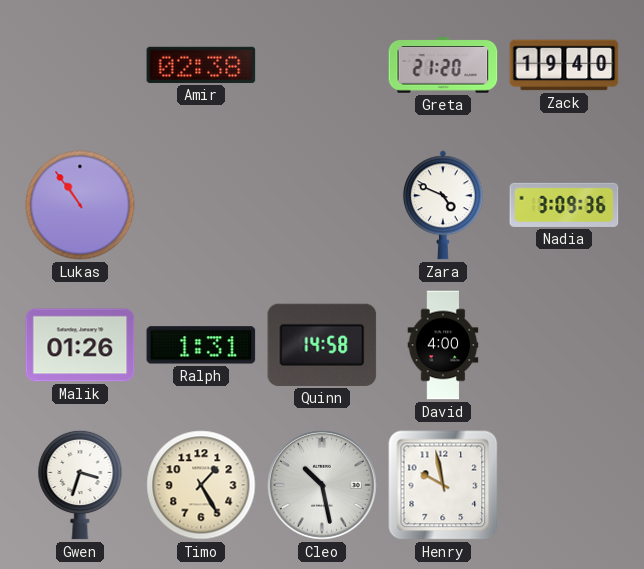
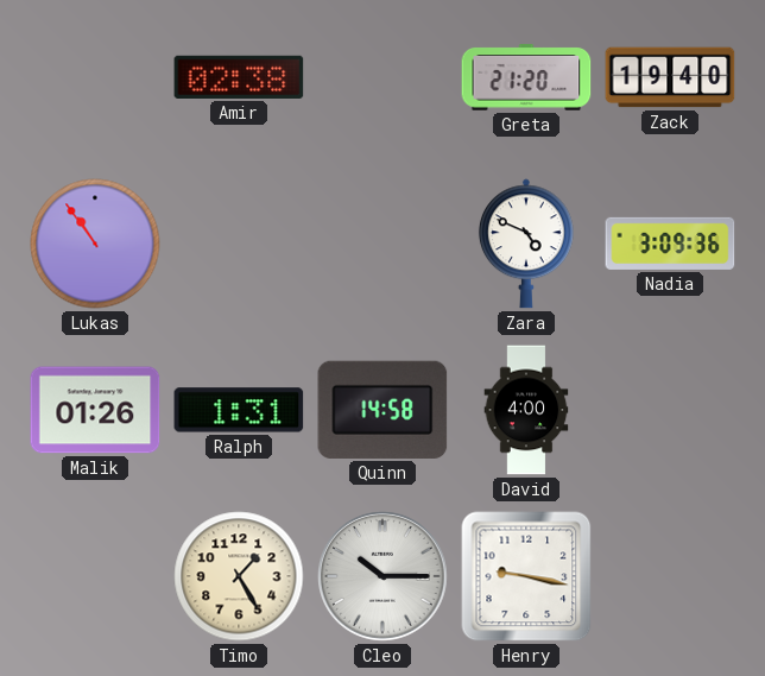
Gwen: 3:33 -> none (80, 485)
Cleo: 10:28 -> 10:15 (384, 577)
Henry: 9:58 -> 9:17 (526, 576)
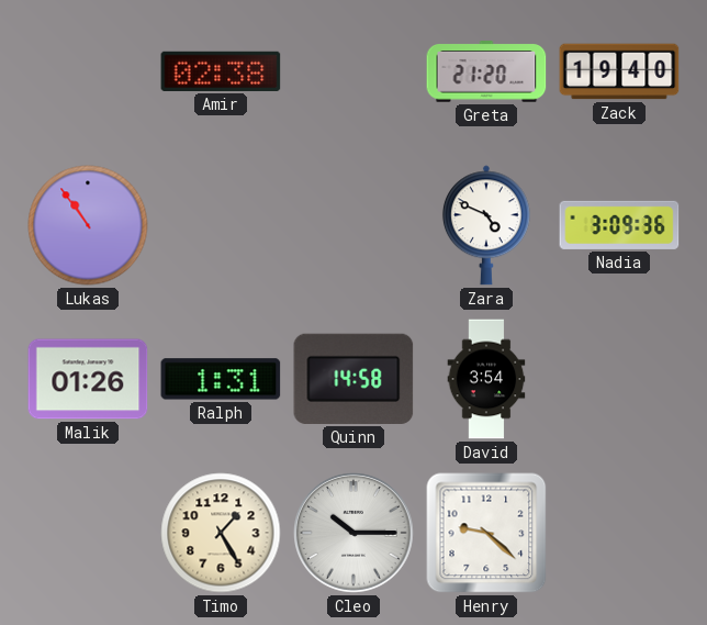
David: 4:00 -> 3:54 (486, 379)
Henry: 9:17 -> 9:22 (486, 533)
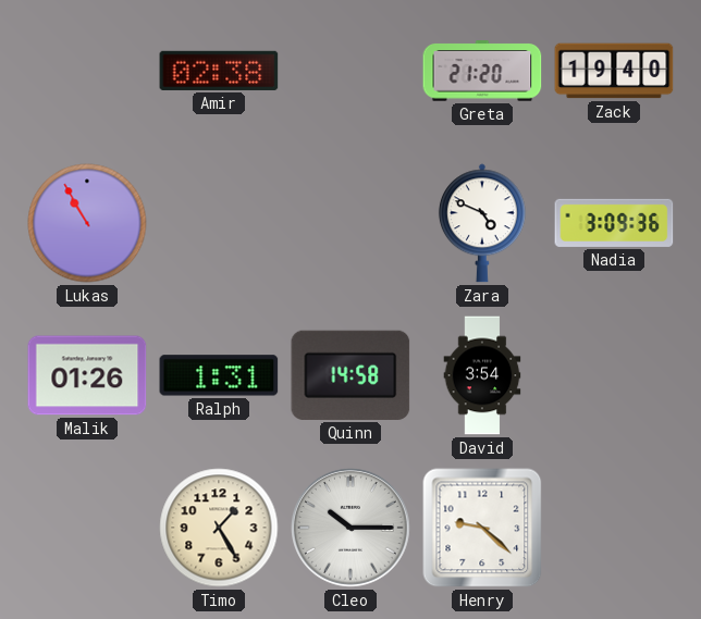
Lukas: 10:54 -> 10:55 (87, 223)
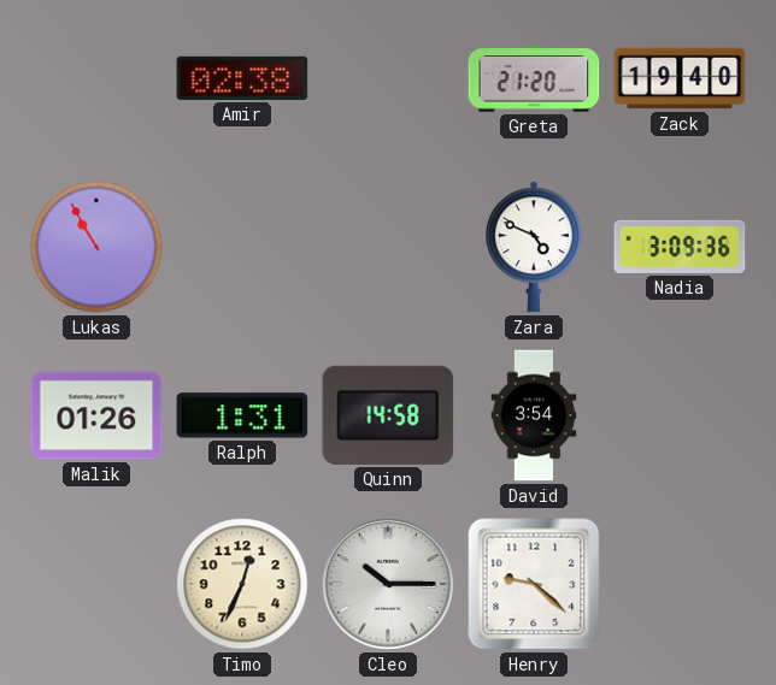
Timo: 1:25 -> 12:34 (242, 584)
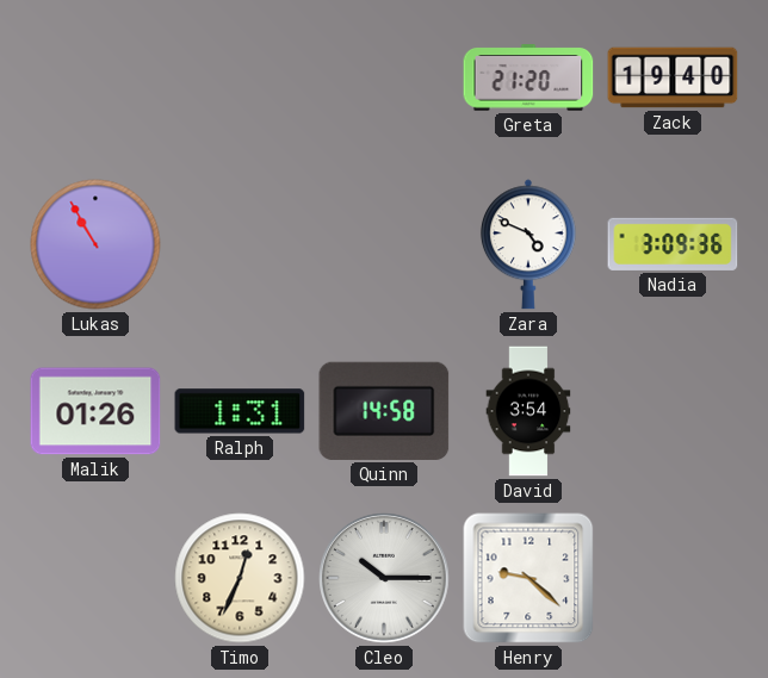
Amir: 02:38 -> none (242, 78)
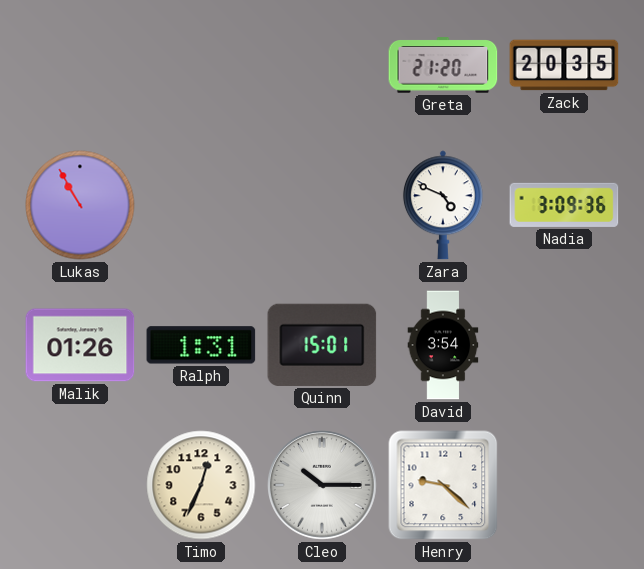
Zack: 19:40 -> 20:35 (564, 65)
Quinn: 14:58 -> 15:01 (322, 345)
